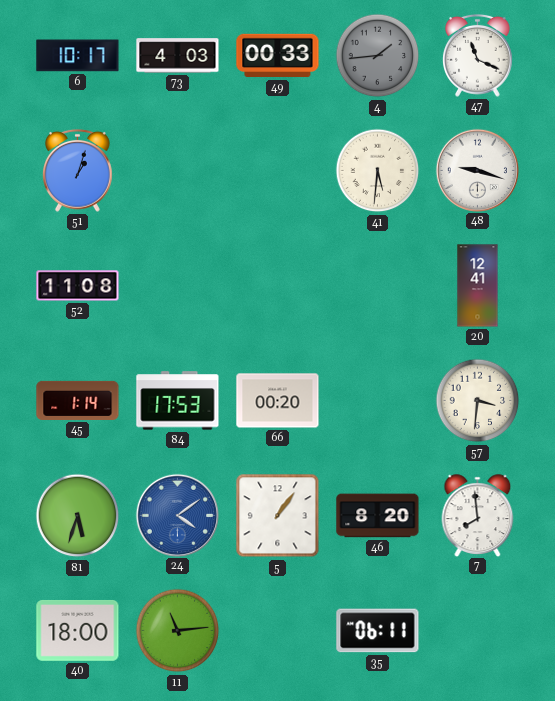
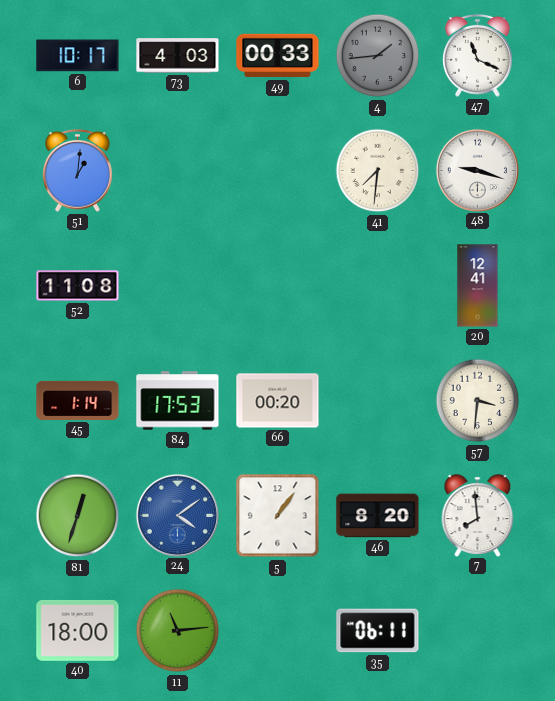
51: 1:03 -> 1:01 (78, 170)
41: 5:31 -> 7:31 (378, 171)
81: 5:33 -> 12:33 (78, 516)
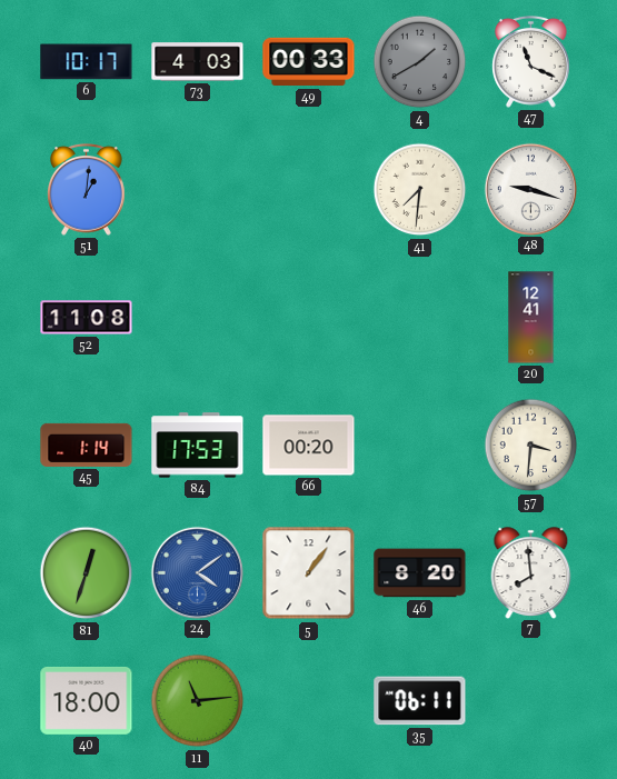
4: 1:44 -> 1:40 (420, 62)
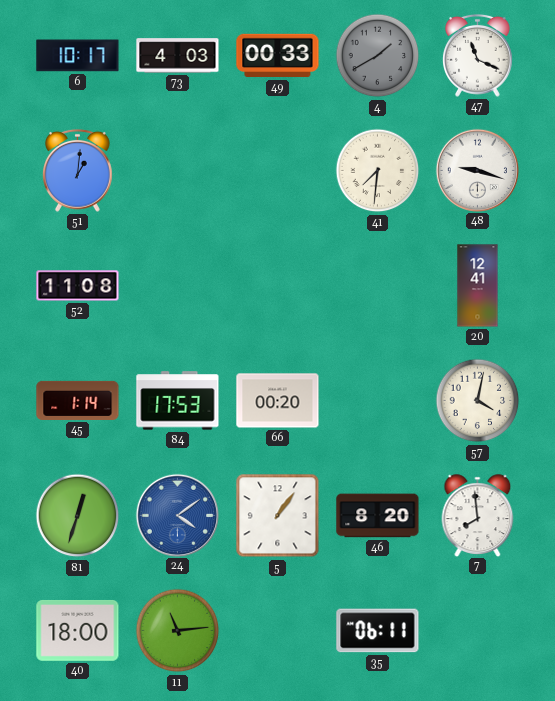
57: 3:31 -> 4:02 (478, 401)
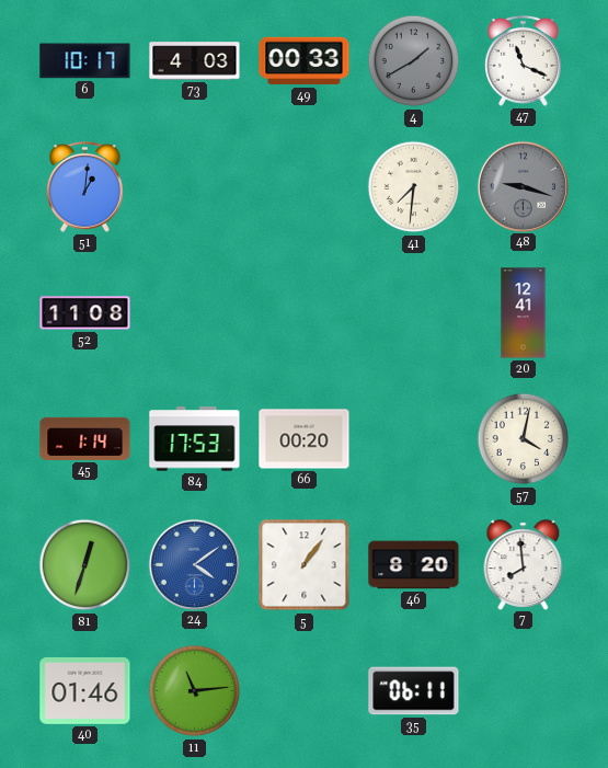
48 dial: white -> grey (523, 186)
40: 18:00 -> 01:46 (85, 690)
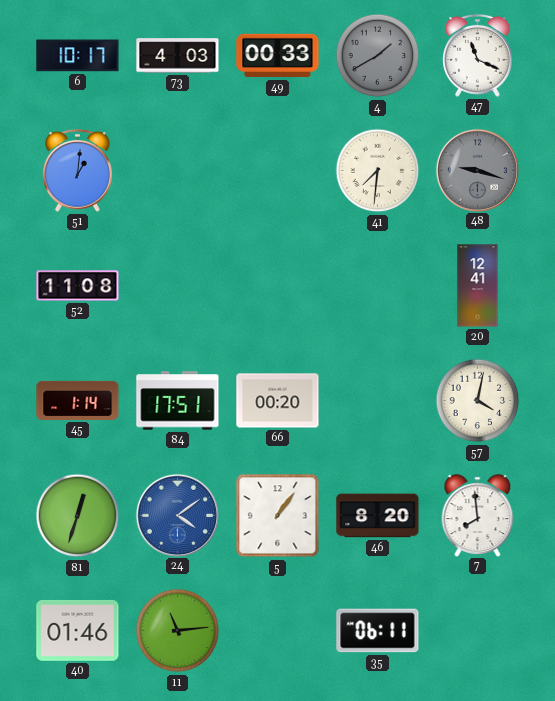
84: 17:53 -> 17:51 (178, 401)
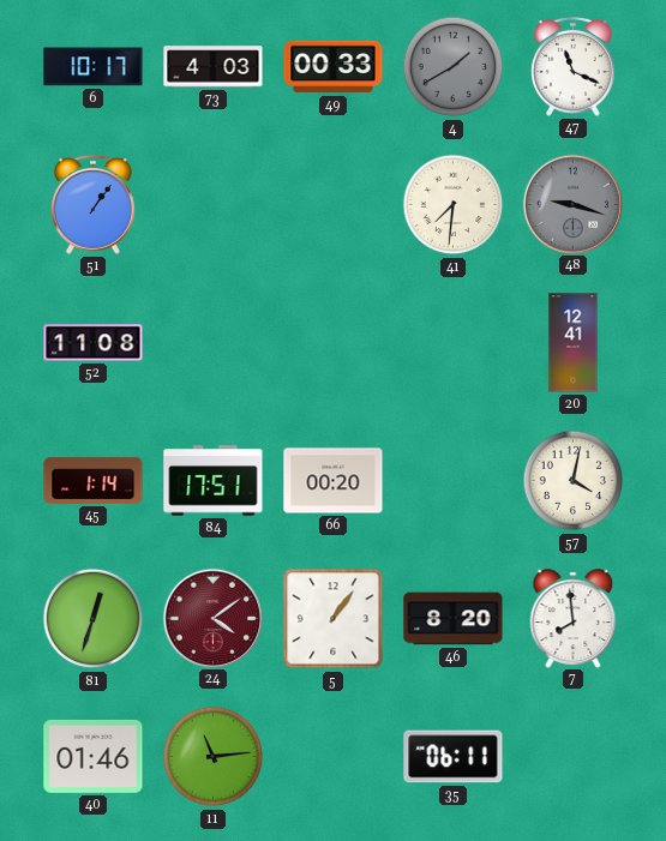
51: 1:01 -> 1:06 (94, 204)
24 dial: blue -> burgundy (212, 618)
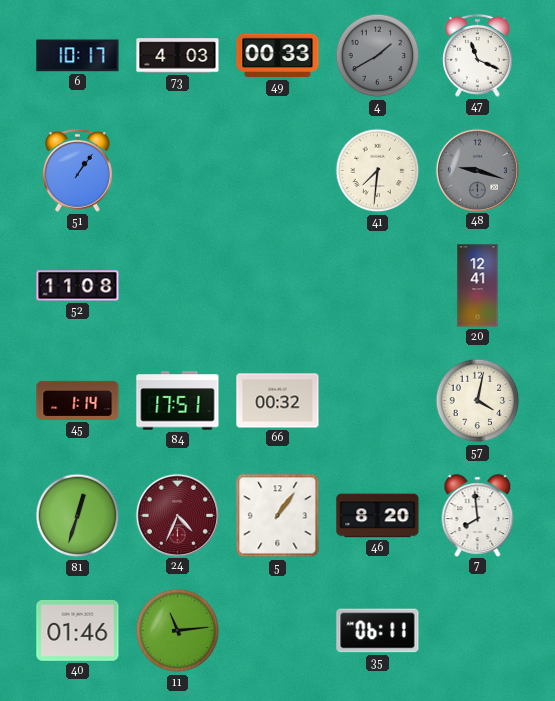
66: 00:20 -> 00:32 (278, 401)
24: 4:09 -> 4:34 (177, 515)
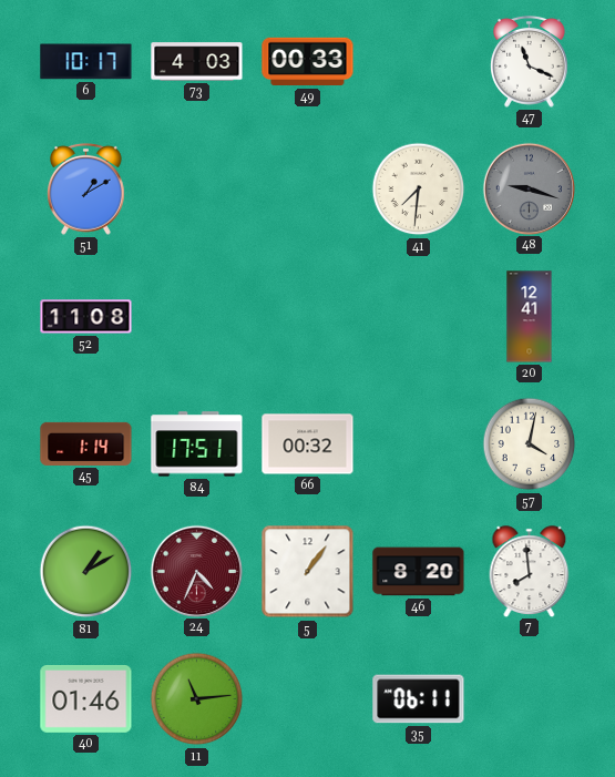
4: 1:40 -> none (378, 56)
51: 1:06 -> 1:10 (86, 188)
81: 12:33 -> 1:10 (86, 572)
